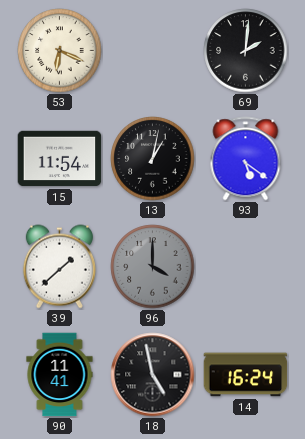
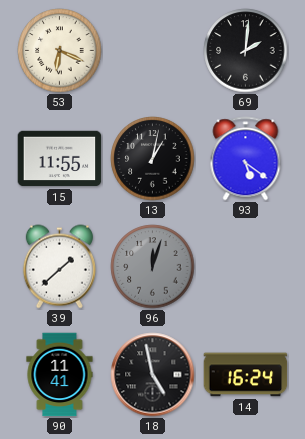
15: 11:54 -> 11:55 (60, 159)
96: 4:00 -> 12:03 (153, 267)
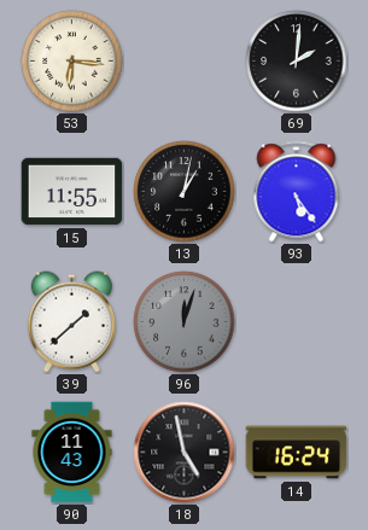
53: 6:19 -> 6:16 (72, 62)
93: 5:21 -> 5:24 (297, 192)
90: 11:41 -> 11:43 (72, 453)
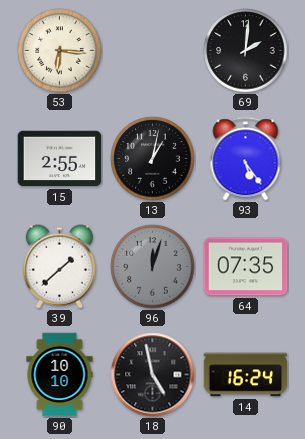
15: 11:55 -> 2:55 (60, 159)
64: none -> 07:35 (246, 267)
90: 11:43 -> 10:10 (60, 375)
